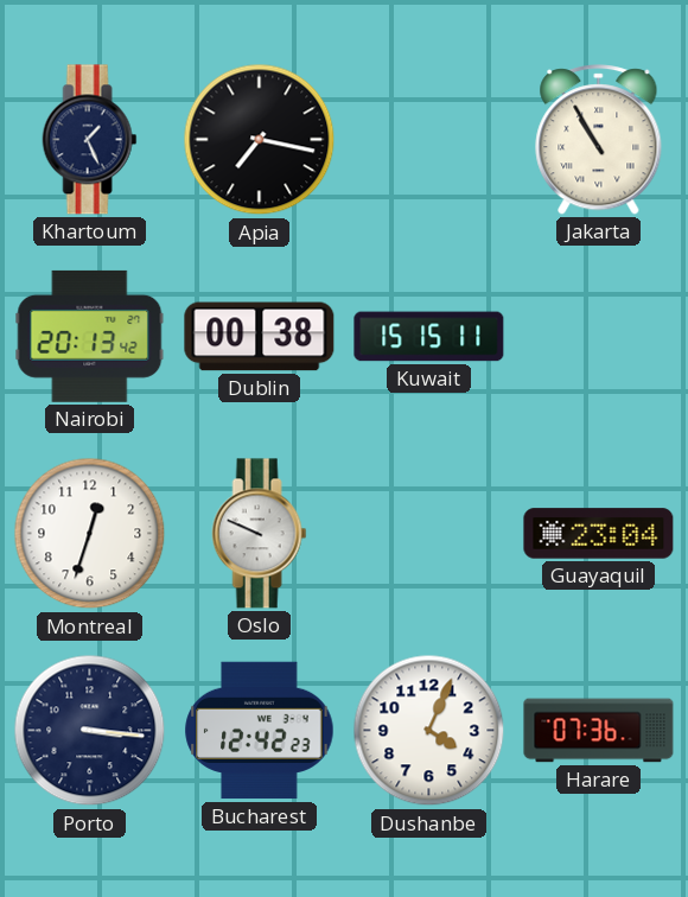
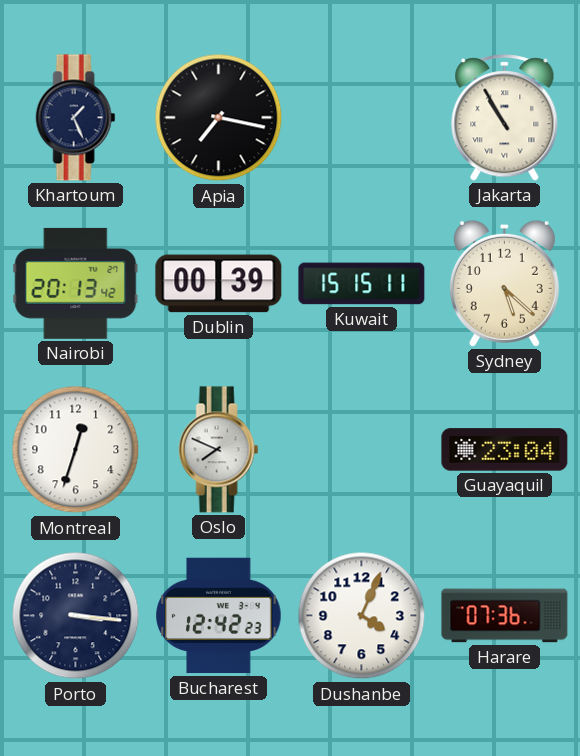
Dublin: 00:38 -> 00:39 (219, 284)
Sydney: none -> 5:22 (504, 283)
Oslo: 9:49 -> 7:49 (219, 450)
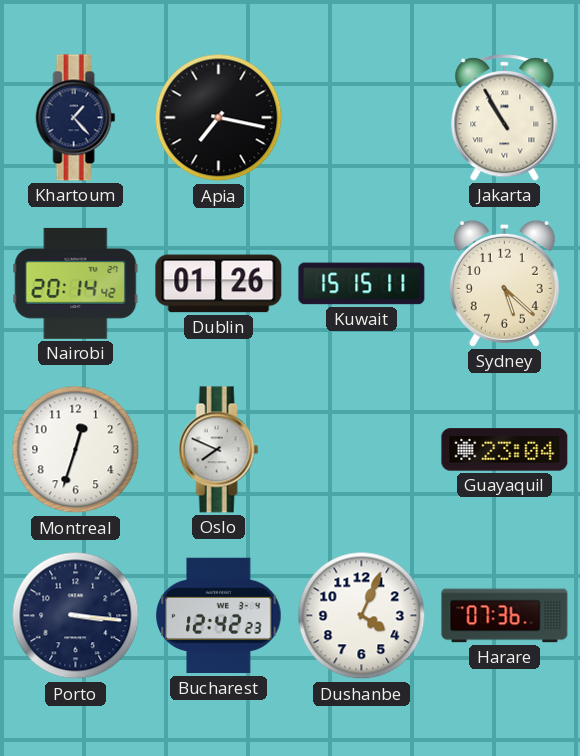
Khartoum: 1:26 -> 1:23 (76, 118)
Nairobi: 20:13 -> 20:14 (76, 283)
Dublin: 00:39 -> 01:26 (219, 284)
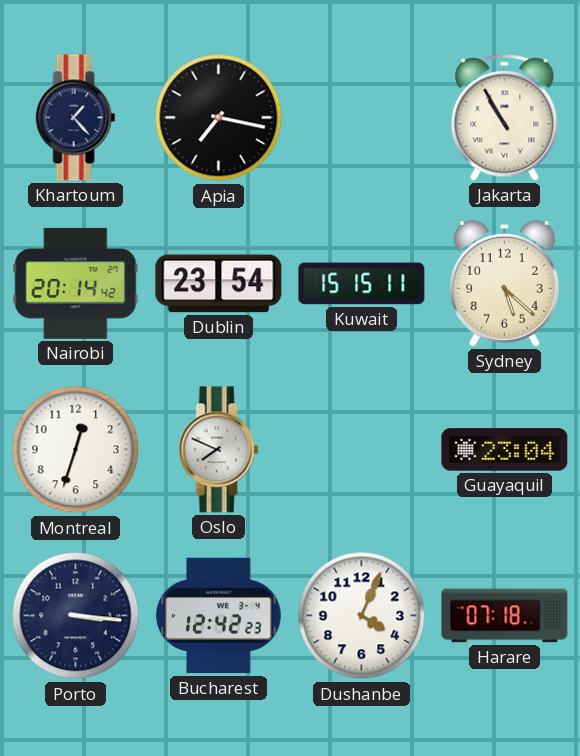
Dublin: 01:26 -> 23:54 (219, 284)
Harare: 07:36 -> 07:18 (505, 616)
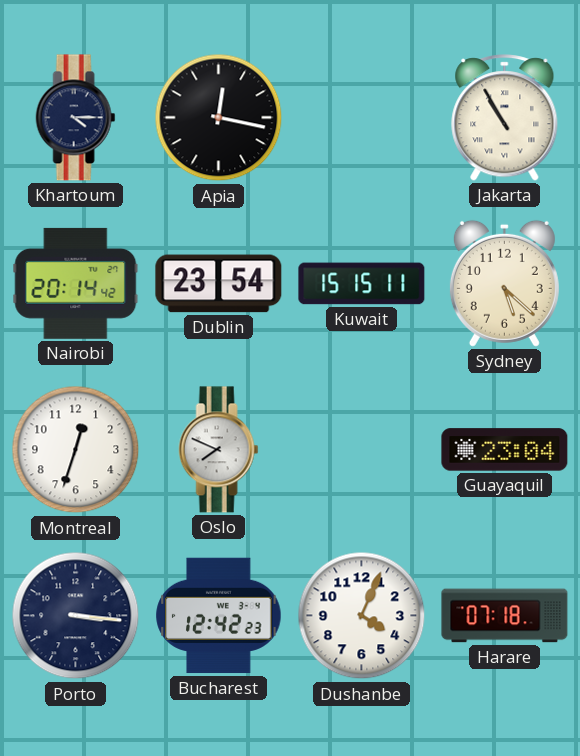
Khartoum: 1:23 -> 4:15 (76, 118)
Apia: 7:17 -> 12:17 (219, 118)
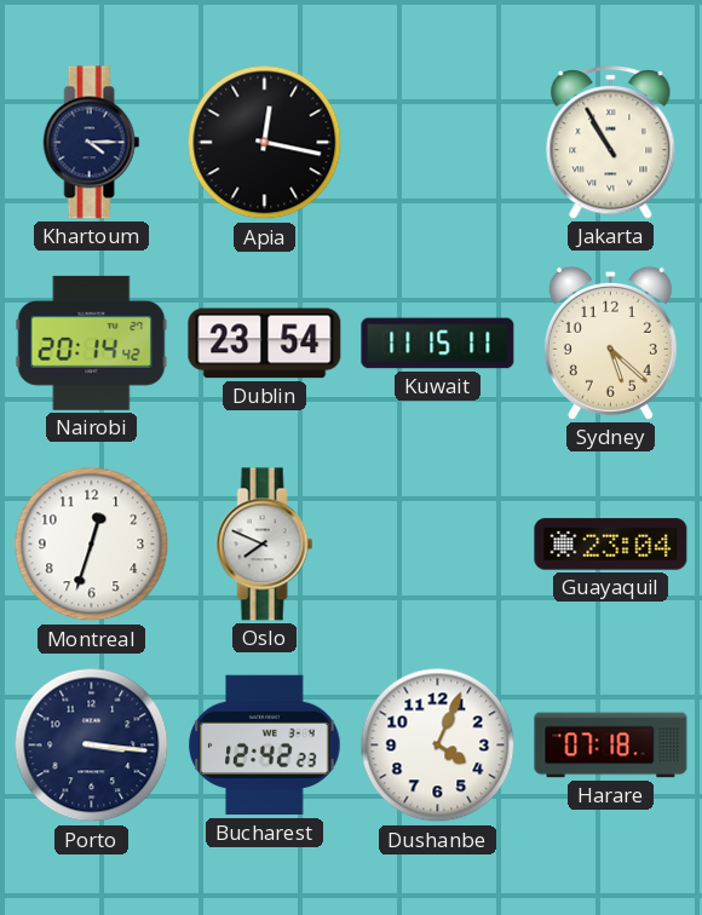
Kuwait: 15:15 -> 11:15 (438, 344)
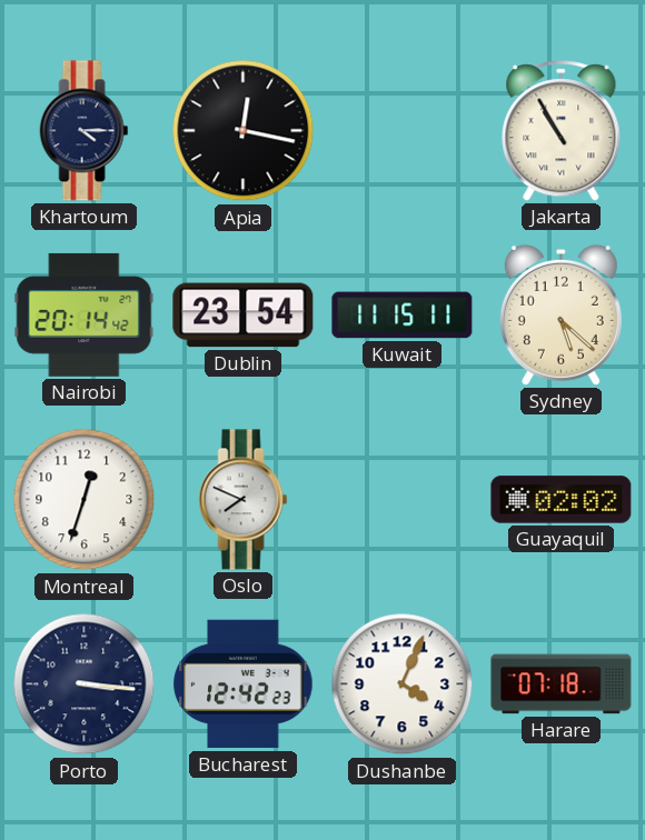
Guayaquil: 23:04 -> 02:02 (562, 500)
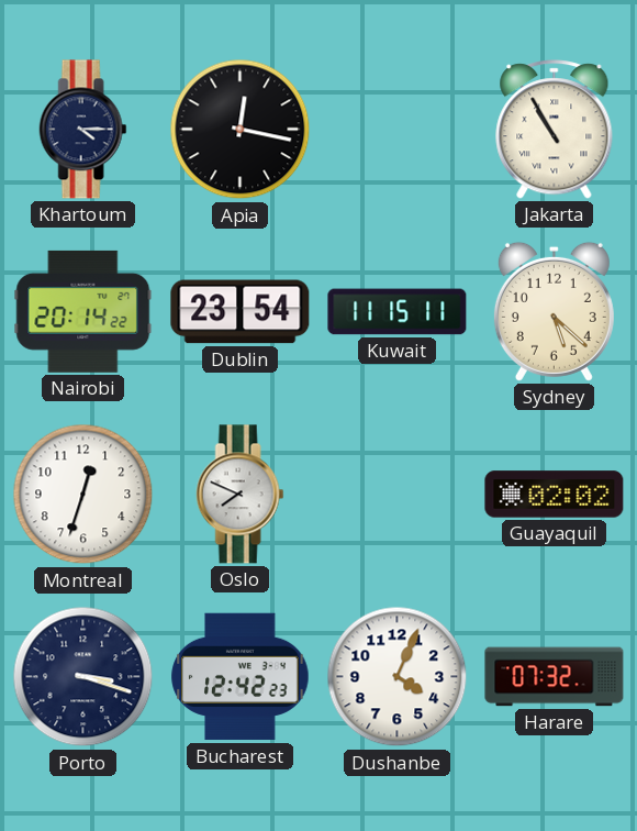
Nairobi: 20:14:42 -> 20:14:22 (83, 311)
Porto: 3:16 -> 3:18 (83, 677)
Harare: 07:18 -> 07:32 (555, 677)
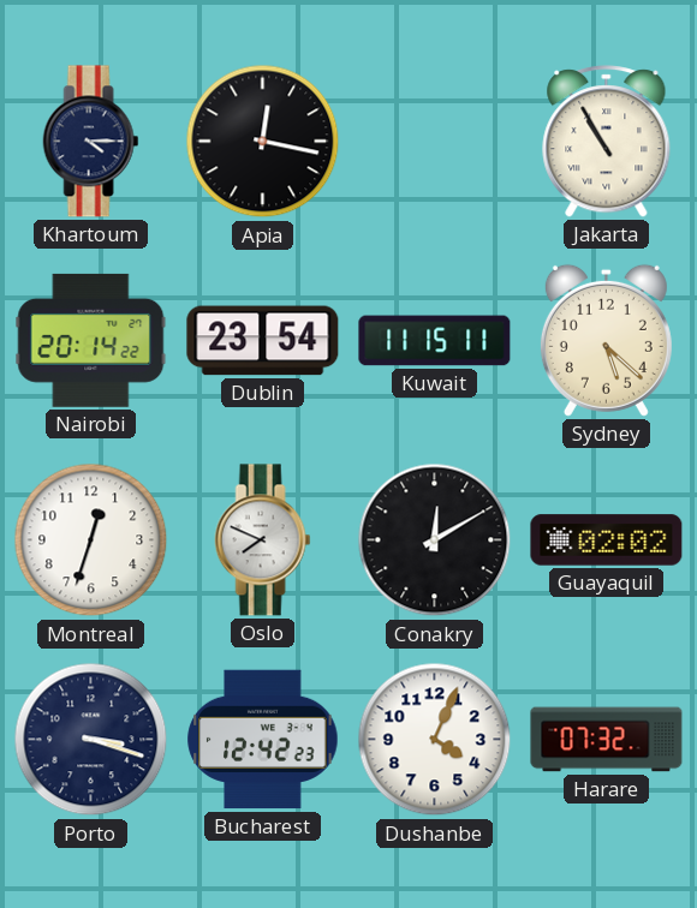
Conakry: none -> 12:10 (435, 540)
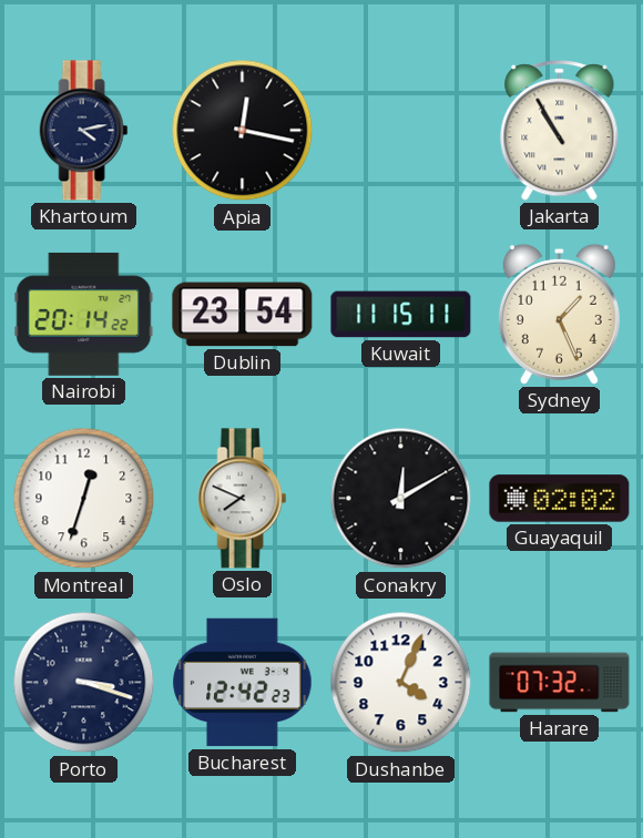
Khartoum: 4:15 -> 4:13 (84, 131)
Sydney: 5:22 -> 1:26 (559, 314)
